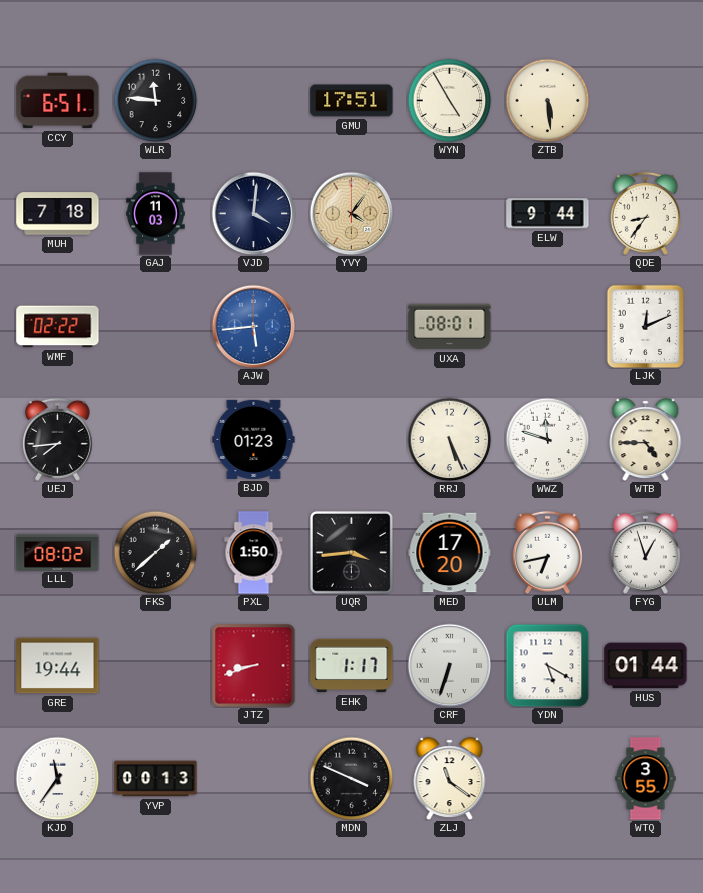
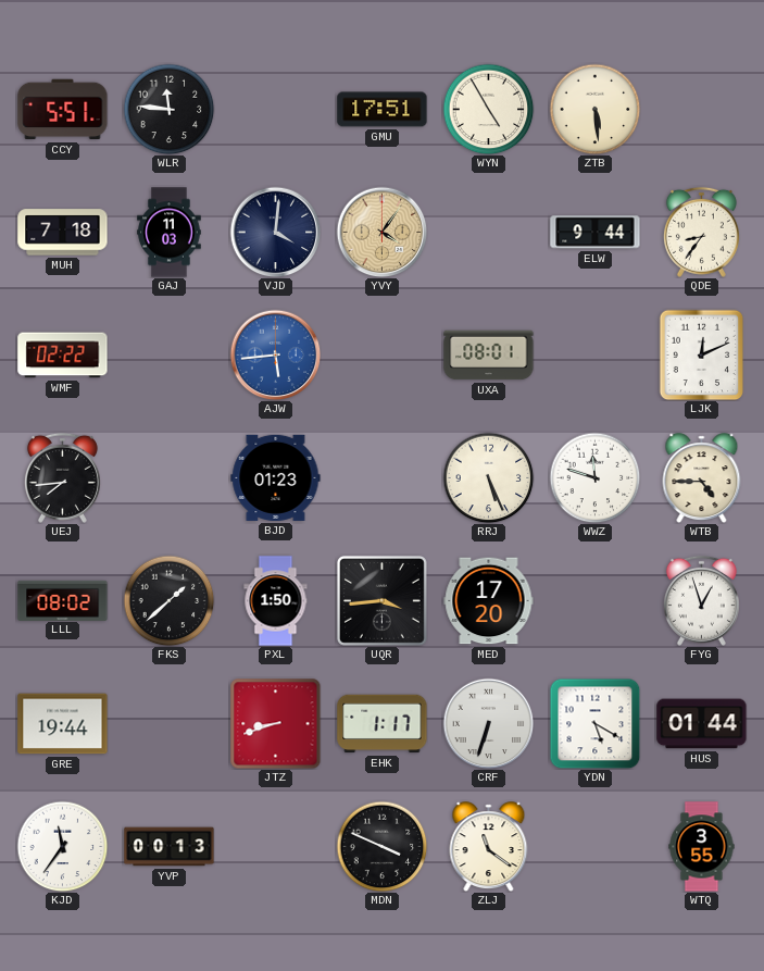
CCY: 6:51 -> 5:51 (63, 110)
ULM: 6:43 -> none (547, 552)
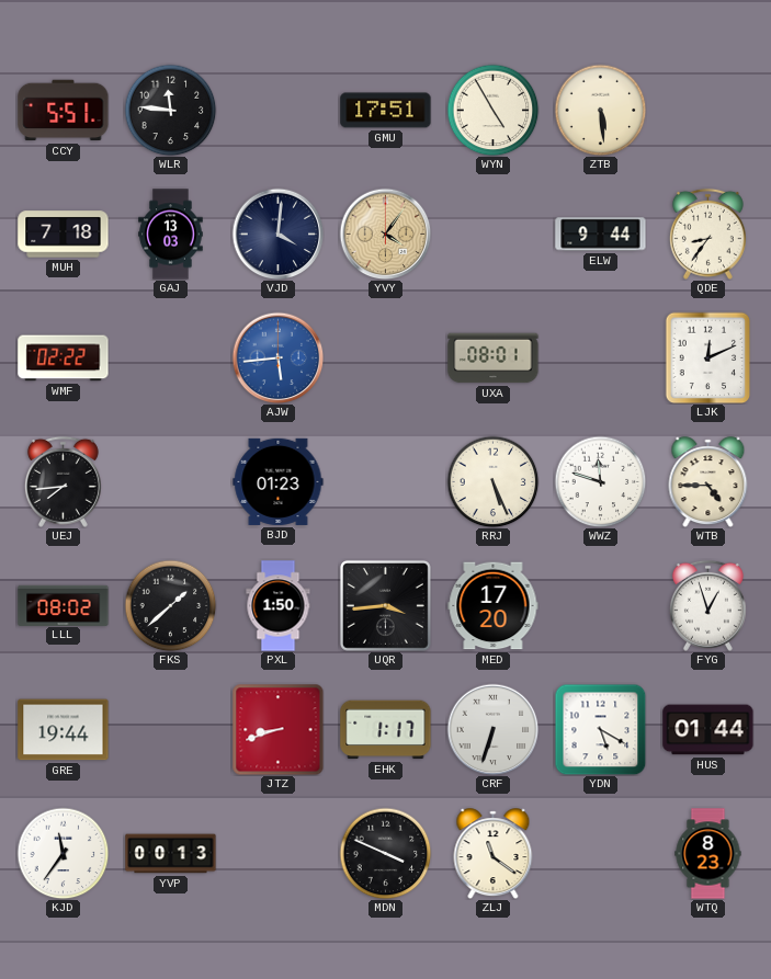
GAJ: 11:03 -> 13:03 (171, 235)
WTQ: 3:55 -> 8:23 (708, 854)
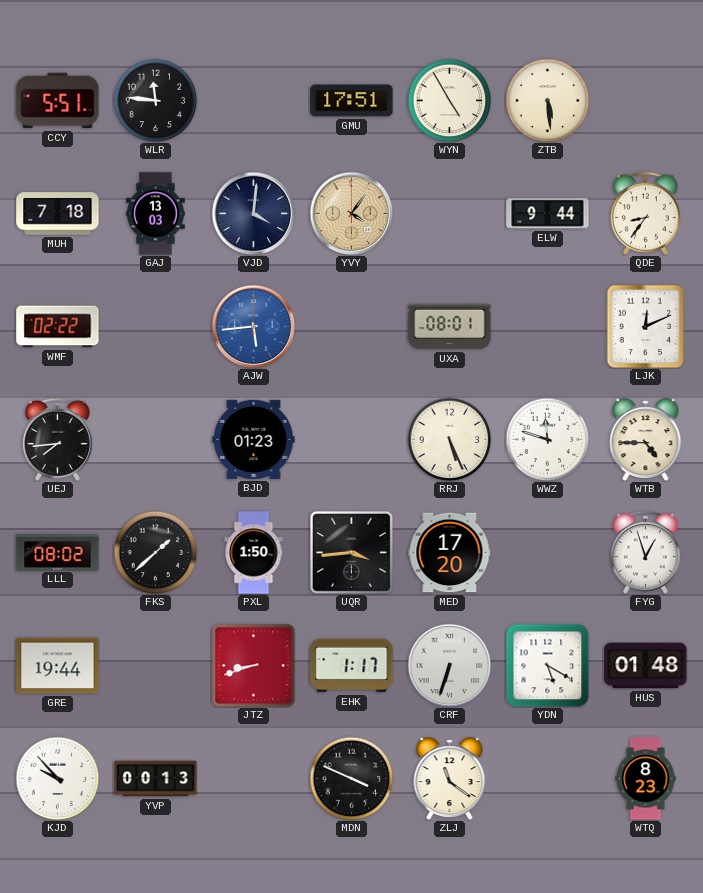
HUS: 01:44 -> 01:48 (646, 666)
KJD: 11:36 -> 9:53 (57, 778)
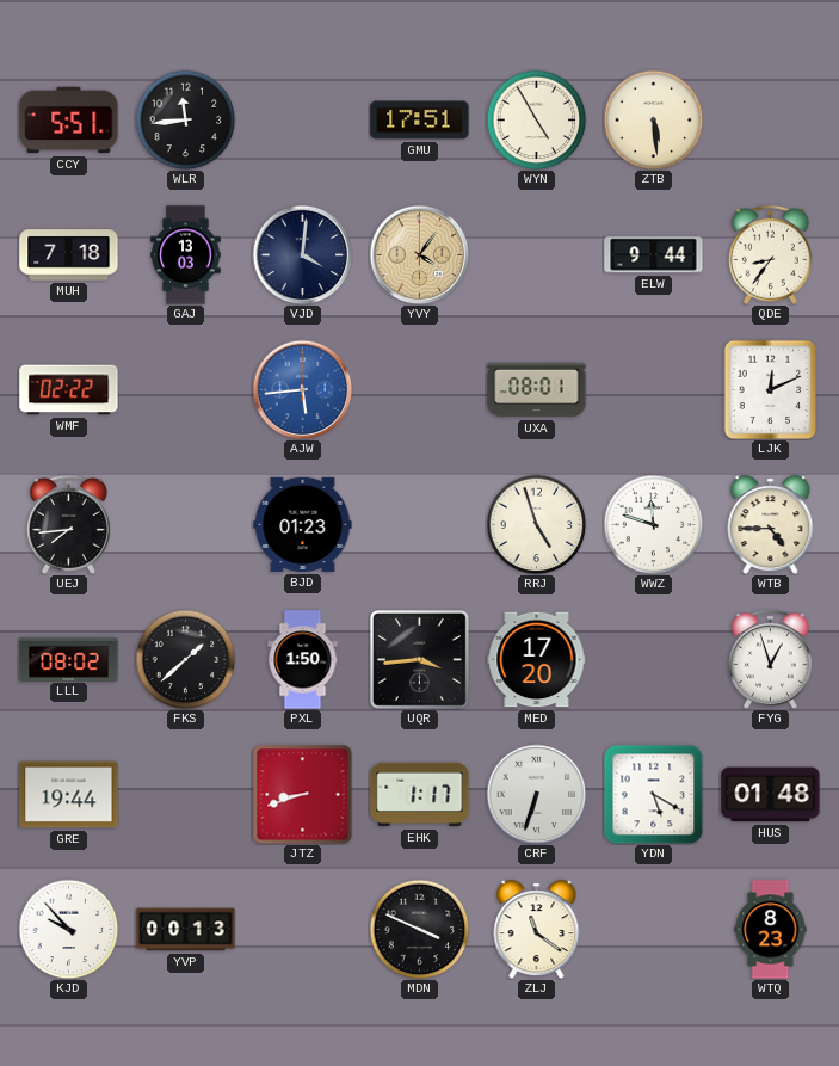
WLR: 11:46 -> 11:44 (185, 119)
RRJ: 5:26 -> 4:57 (536, 524)
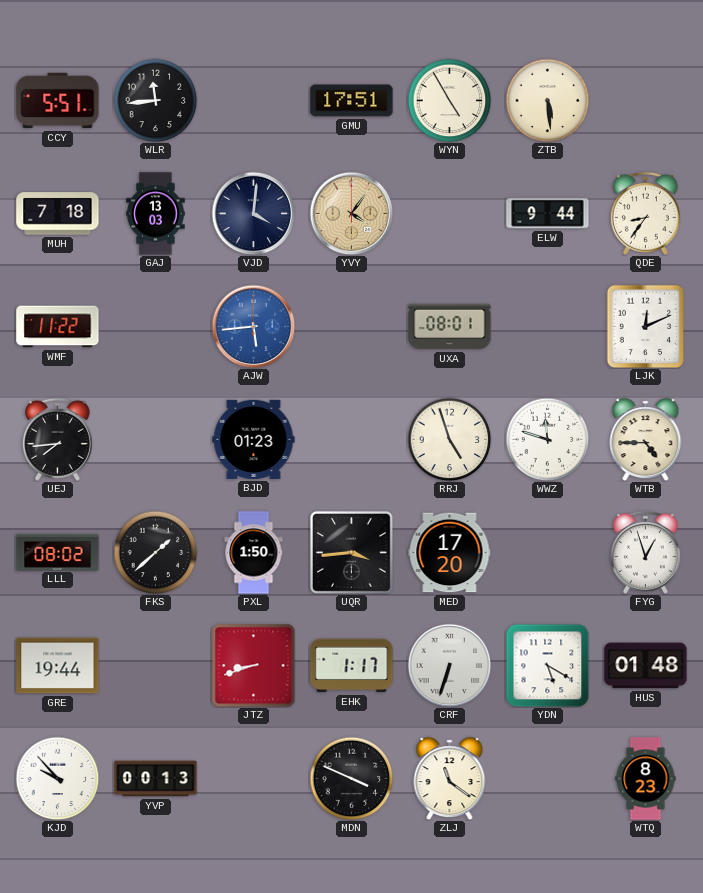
WMF: 02:22 -> 11:22 (58, 327)
